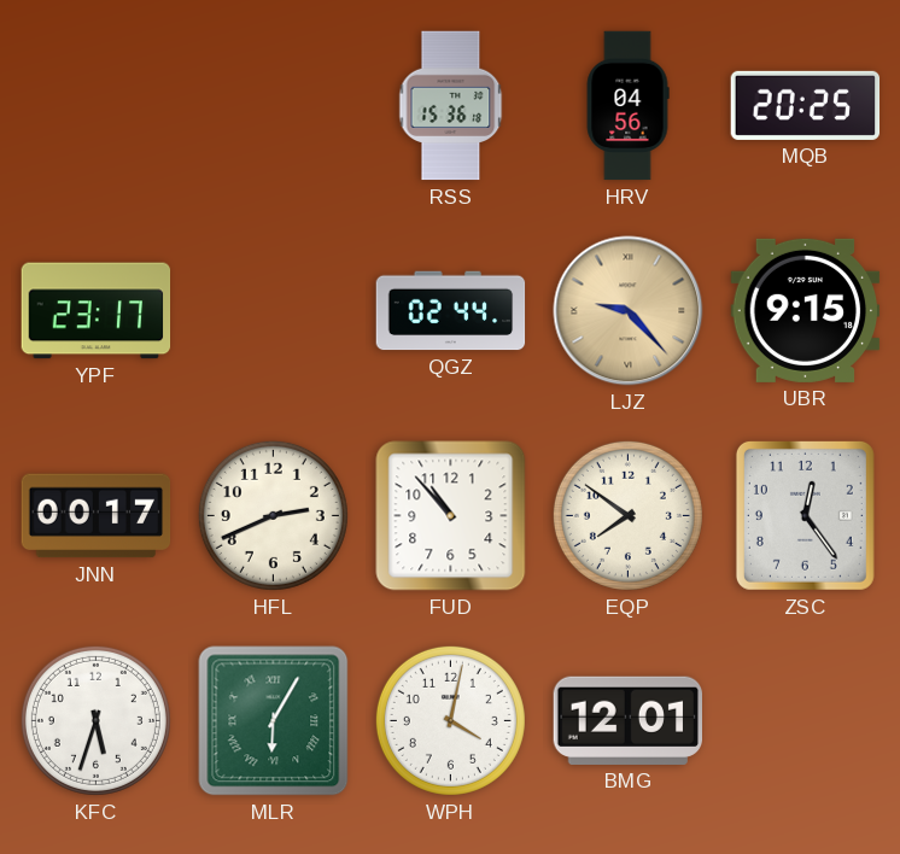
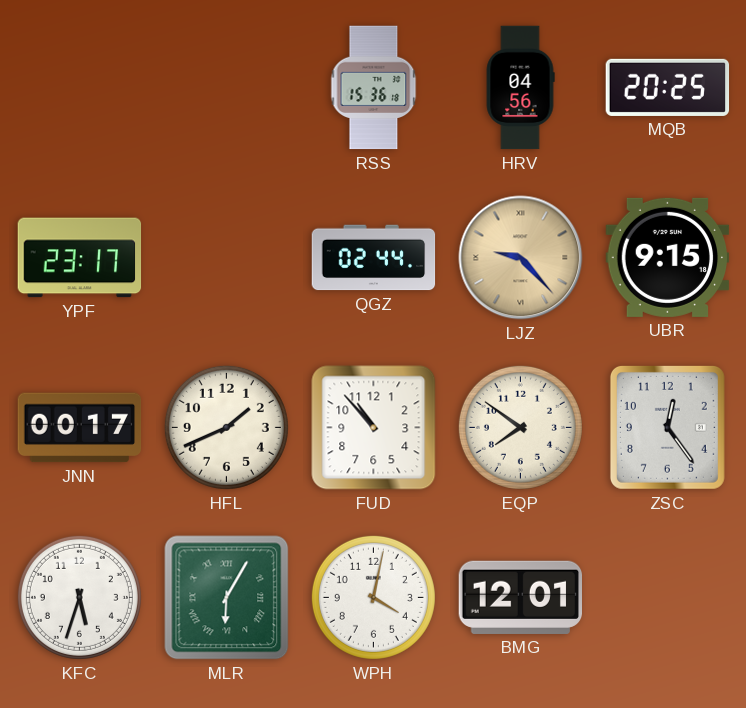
HFL: 2:41 -> 1:41 (226, 427)
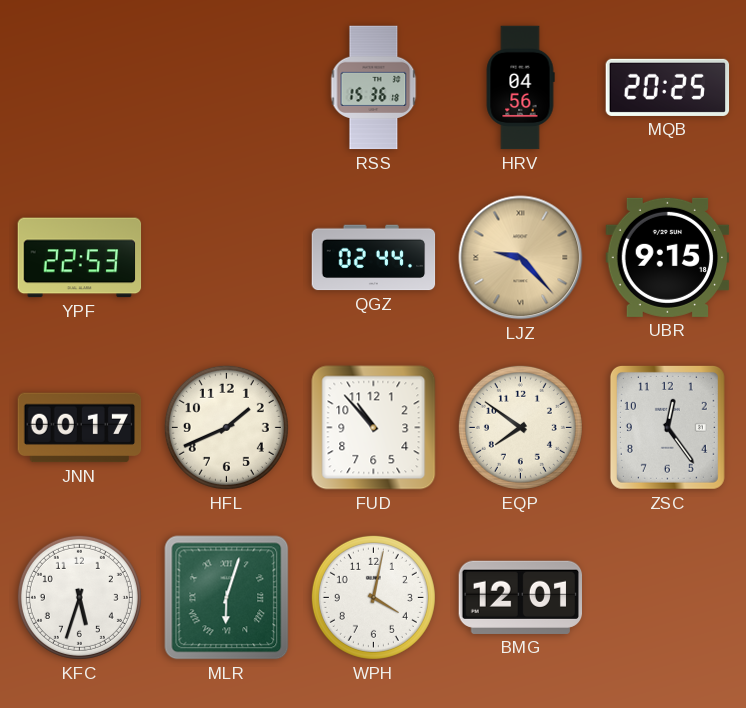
YPF: 23:17 -> 22:53 (80, 258)
MLR: 6:05 -> 6:03 (227, 598)
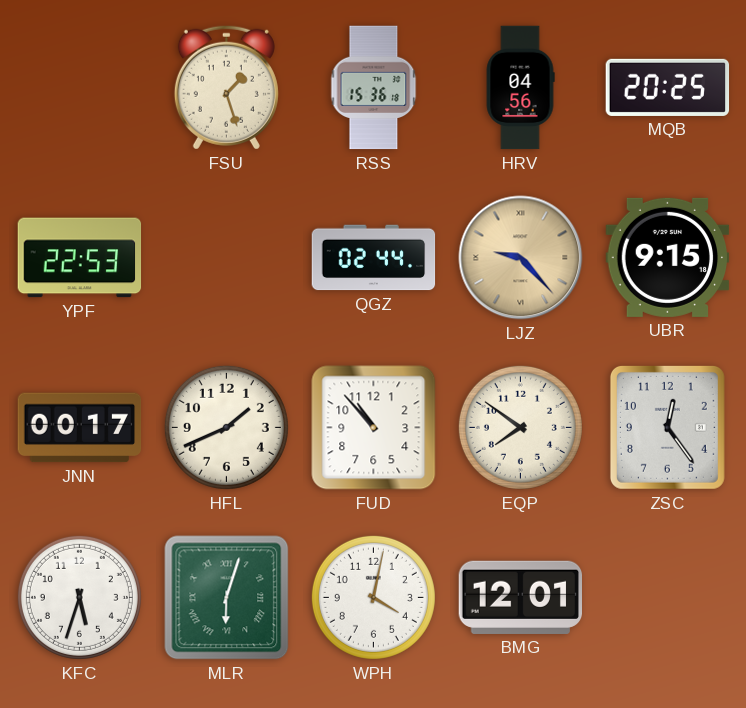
FSU: none -> 1:27 (226, 87)
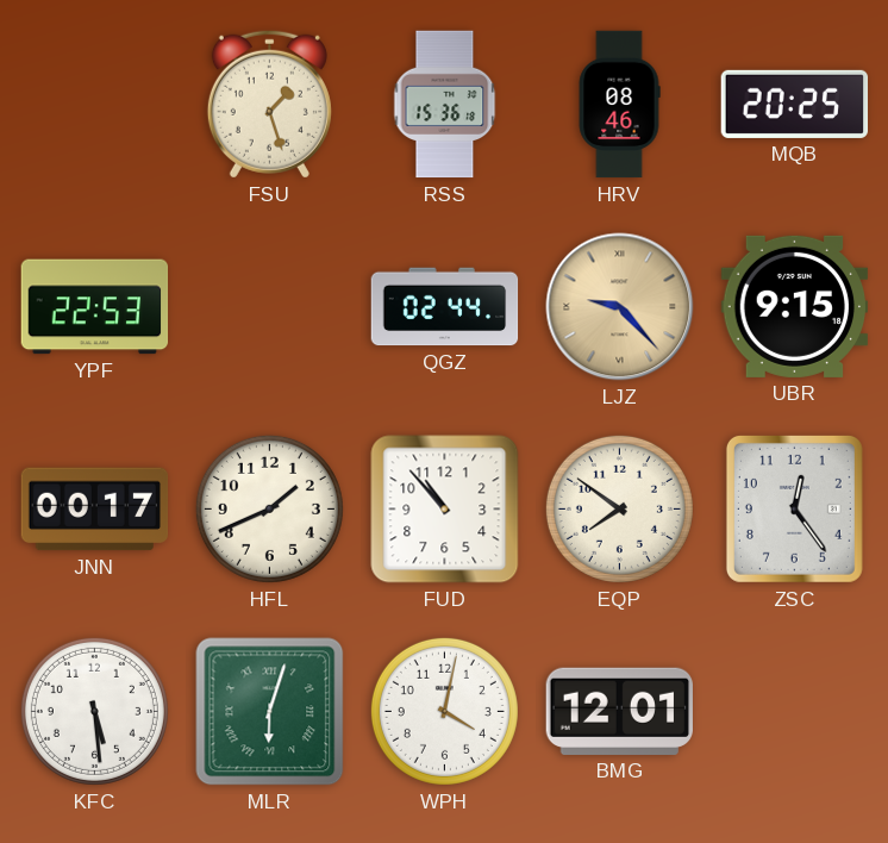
HRV: 04:56 -> 08:46 (619, 105)
KFC: 5:33 -> 5:29 (94, 711)
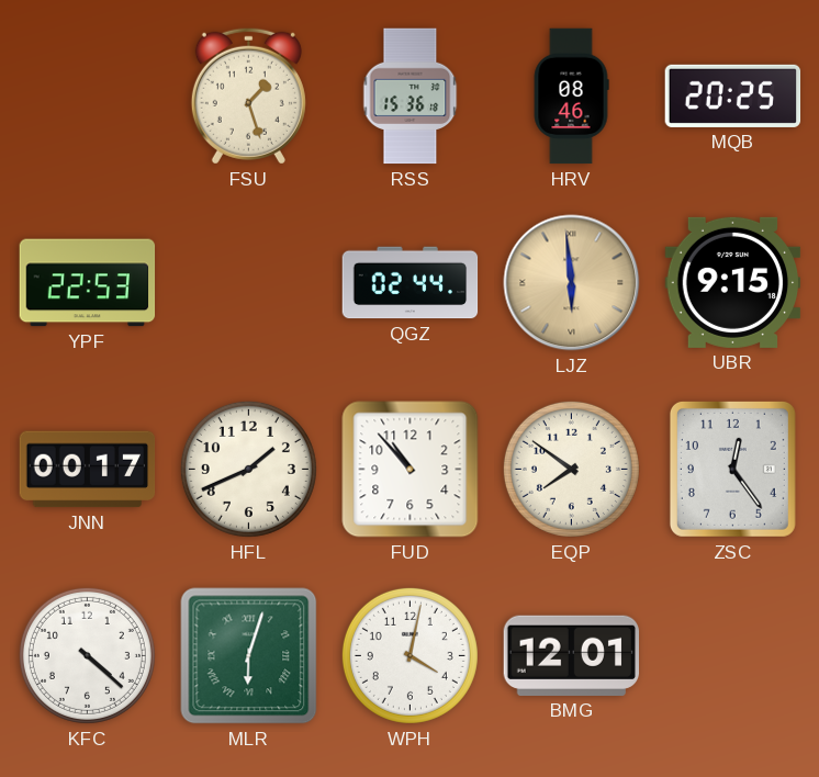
LJZ: 9:23 -> 5:59 (572, 283)
KFC: 5:29 -> 4:22 (87, 655)
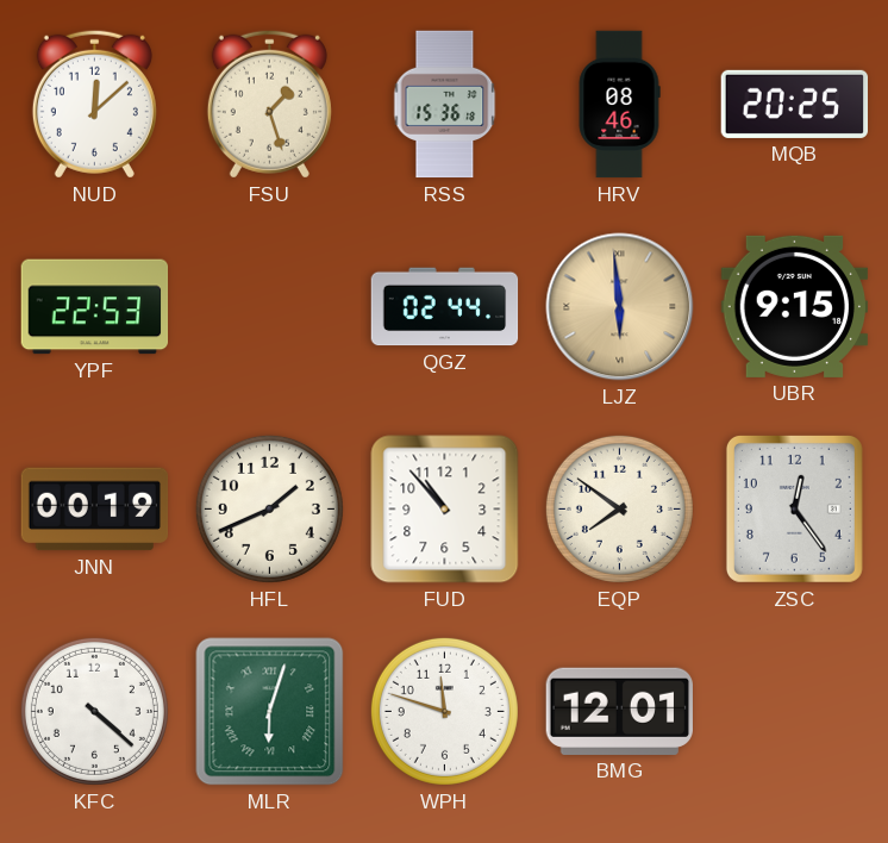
NUD: none -> 12:08 (94, 104)
JNN: 00:17 -> 00:19 (95, 510)
WPH: 4:02 -> 11:48 (444, 711)
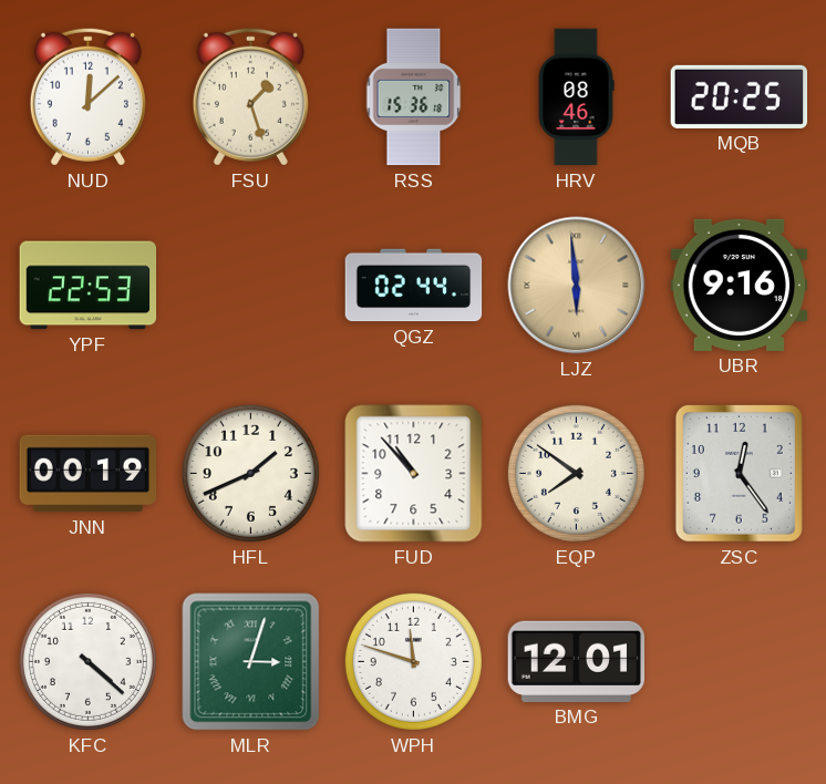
UBR: 9:15 -> 9:16 (740, 285)
MLR: 6:03 -> 3:03 (251, 662)
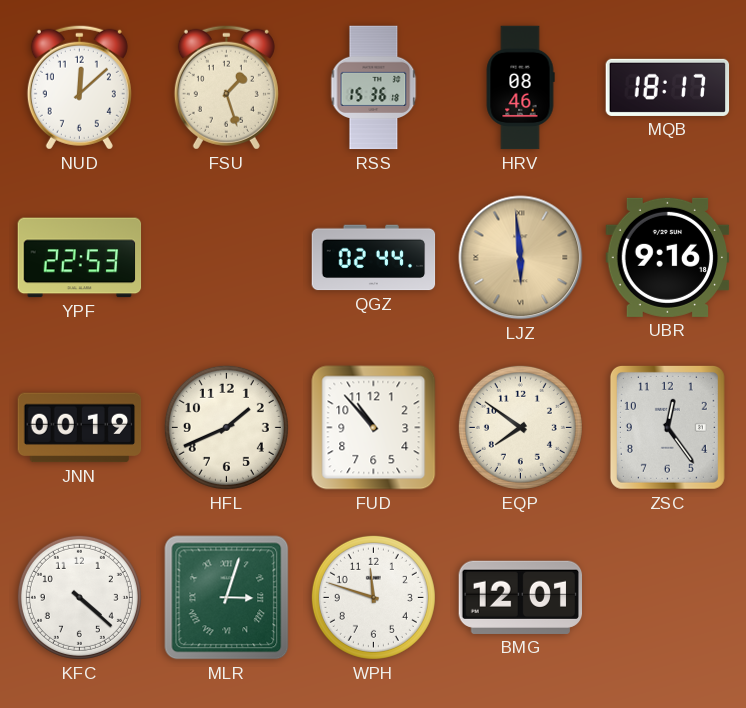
MQB: 20:25 -> 18:17 (668, 87)
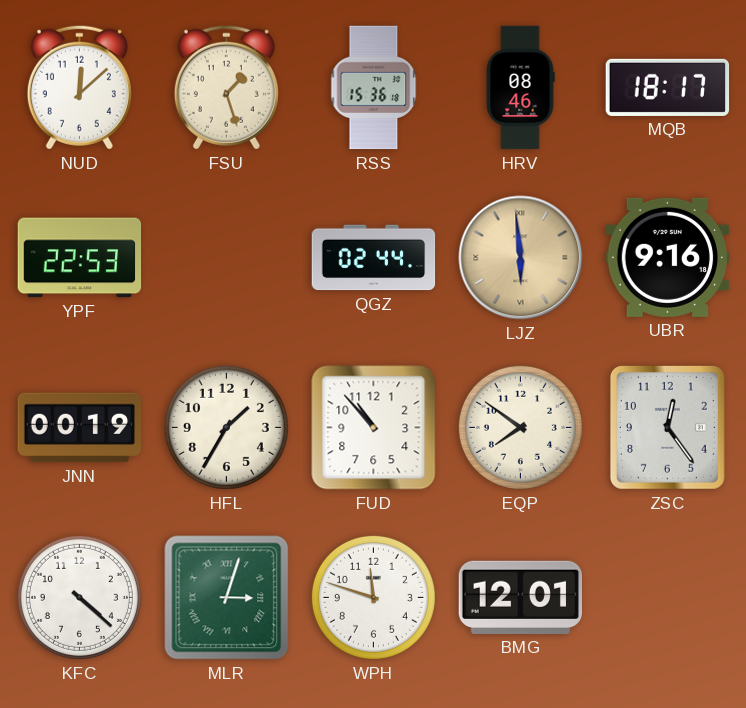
HFL: 1:41 -> 1:35 (226, 427)
